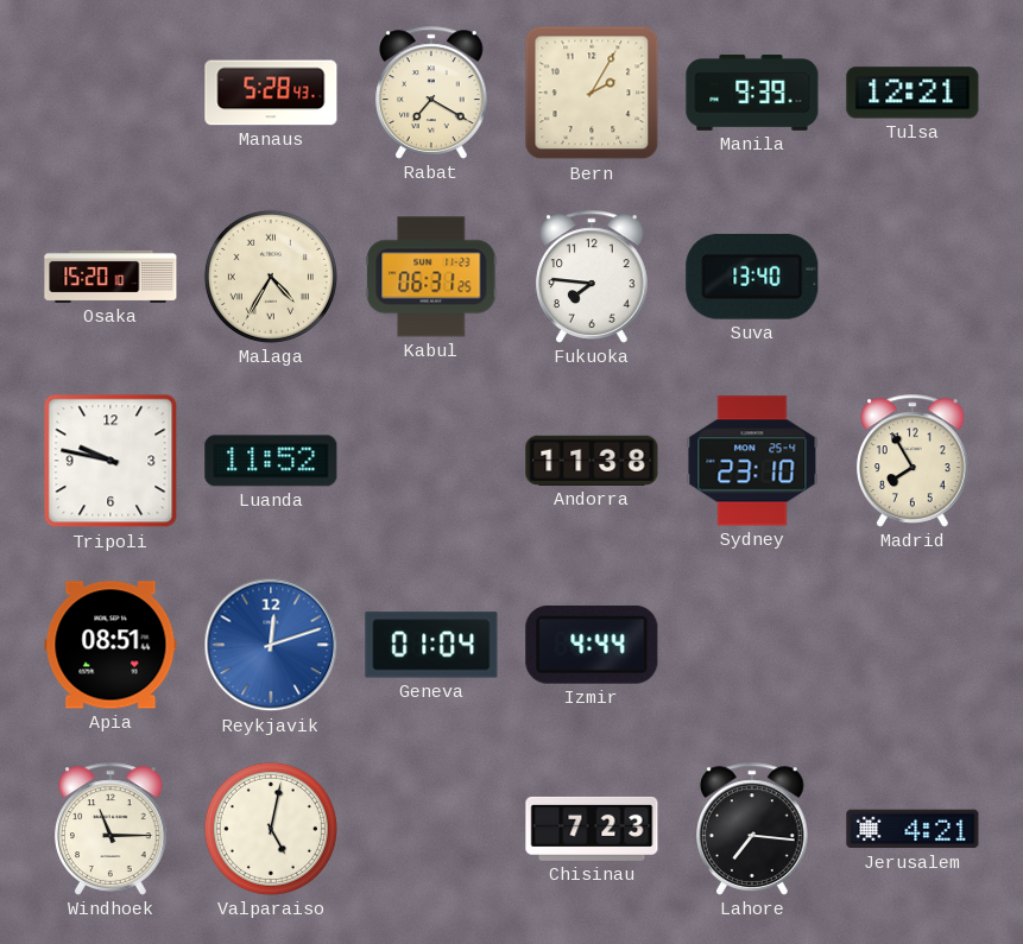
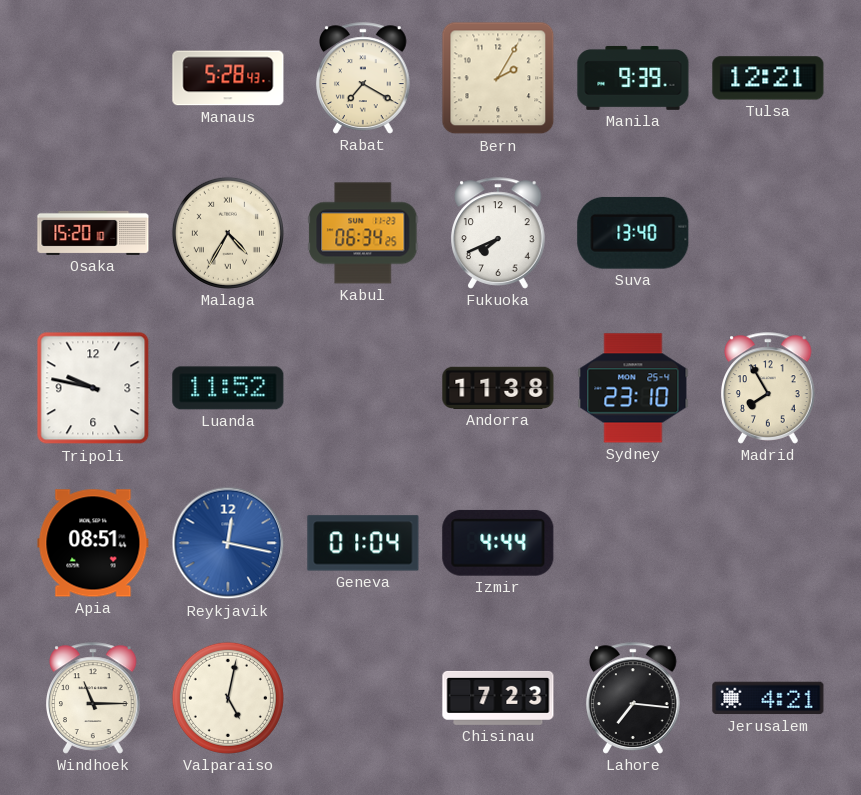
Kabul: 06:31 -> 06:34 (363, 233)
Fukuoka: 7:46 -> 7:41 (498, 233)
Reykjavik: 12:12 -> 12:17 (228, 543)
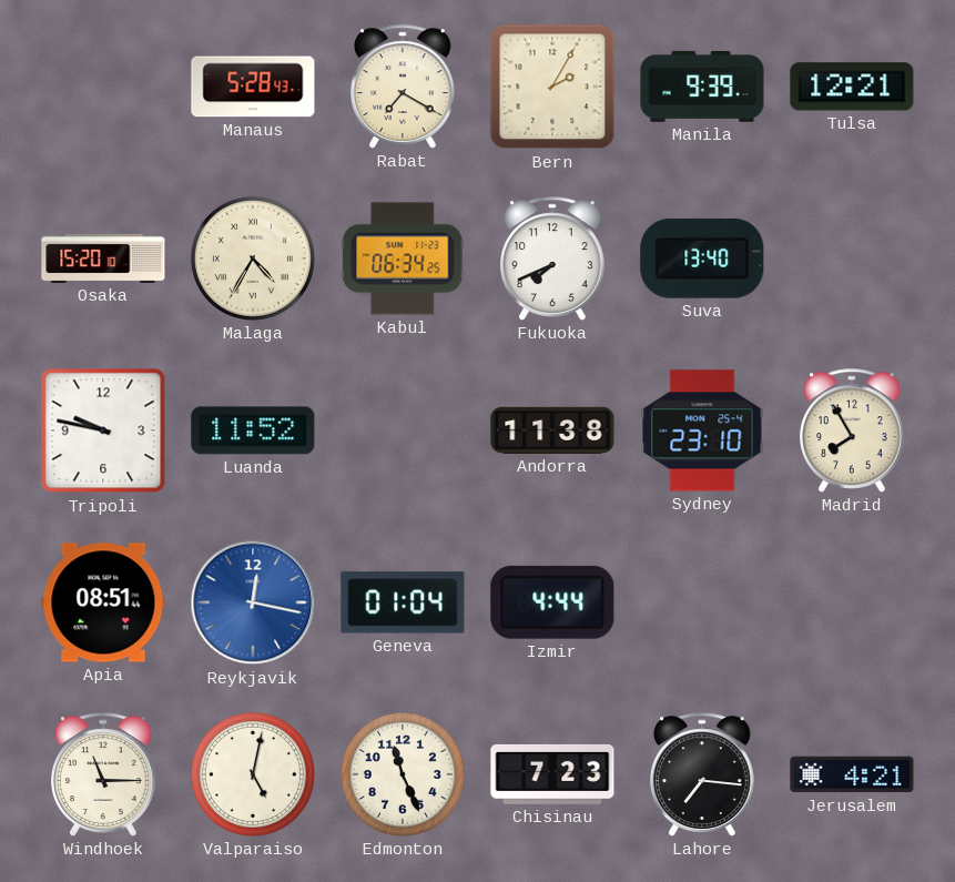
Edmonton: none -> 11:26 (403, 774)
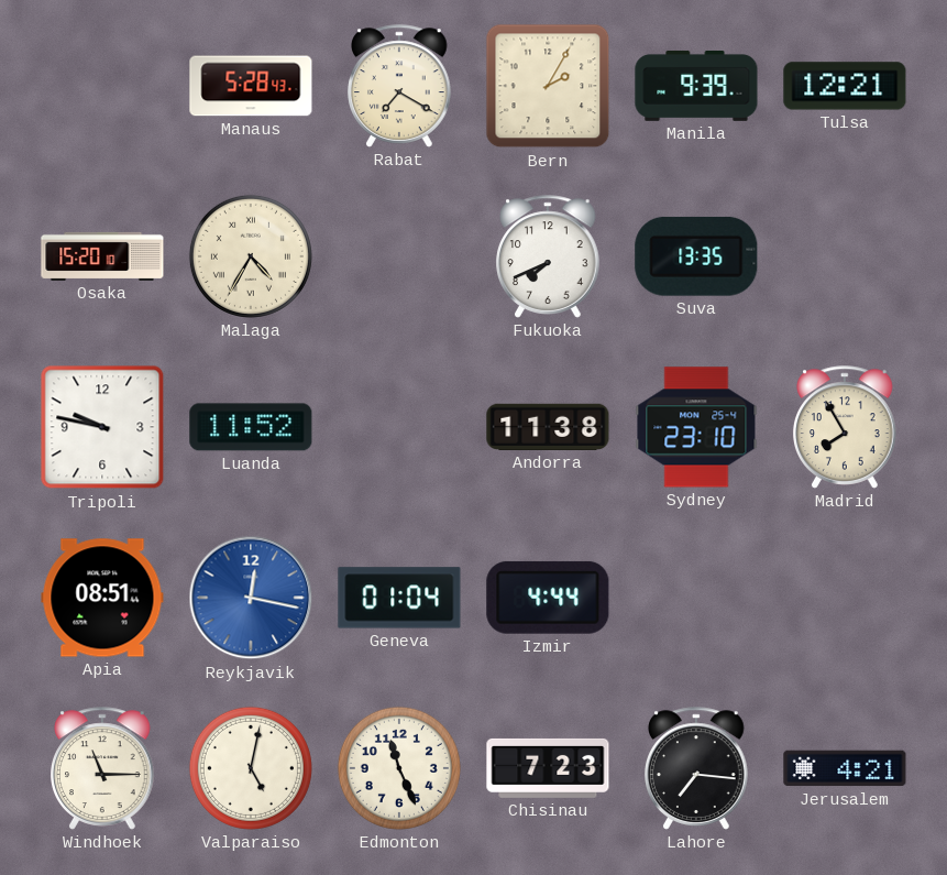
Kabul: 06:34 -> none (403, 258)
Suva: 13:40 -> 13:35 (696, 256)
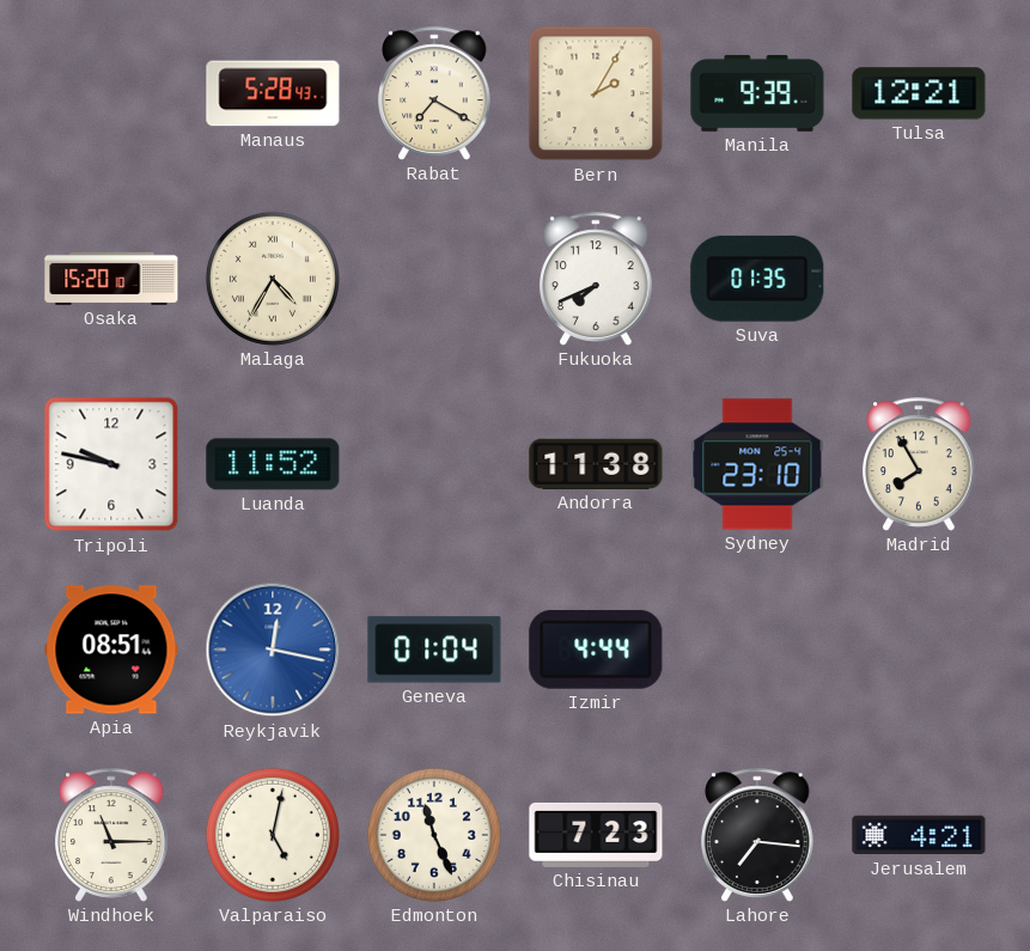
Suva: 13:35 -> 01:35 (757, 279)
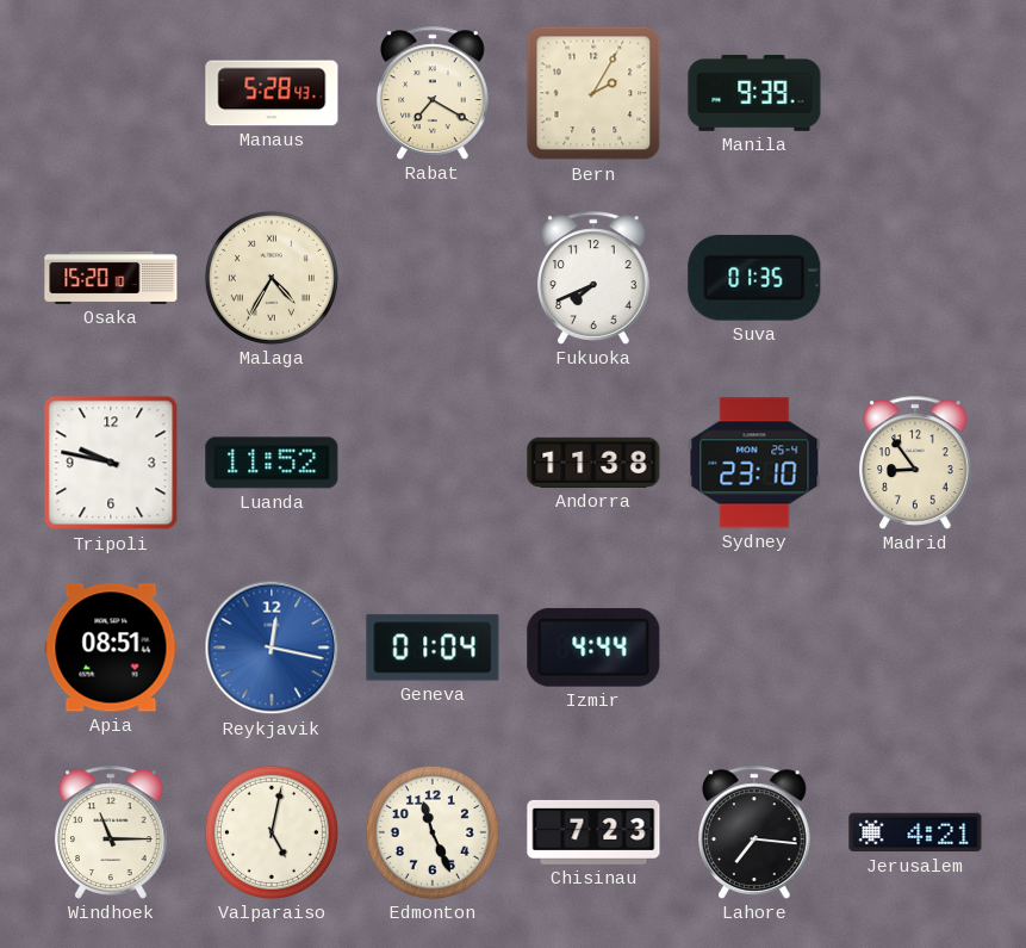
Tulsa: 12:21 -> none (919, 93)
Madrid: 7:55 -> 8:54 (915, 463)
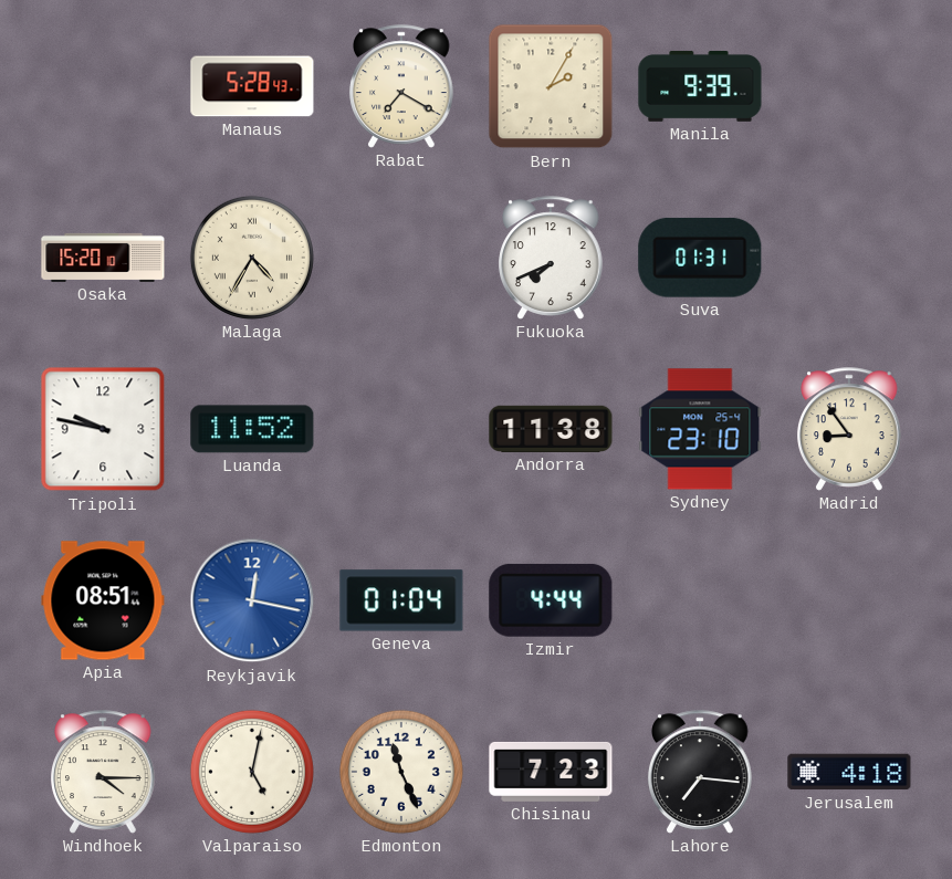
Suva: 01:35 -> 01:31 (700, 258)
Windhoek: 11:15 -> 4:15 (103, 772)
Jerusalem: 4:21 -> 4:18 (849, 772)
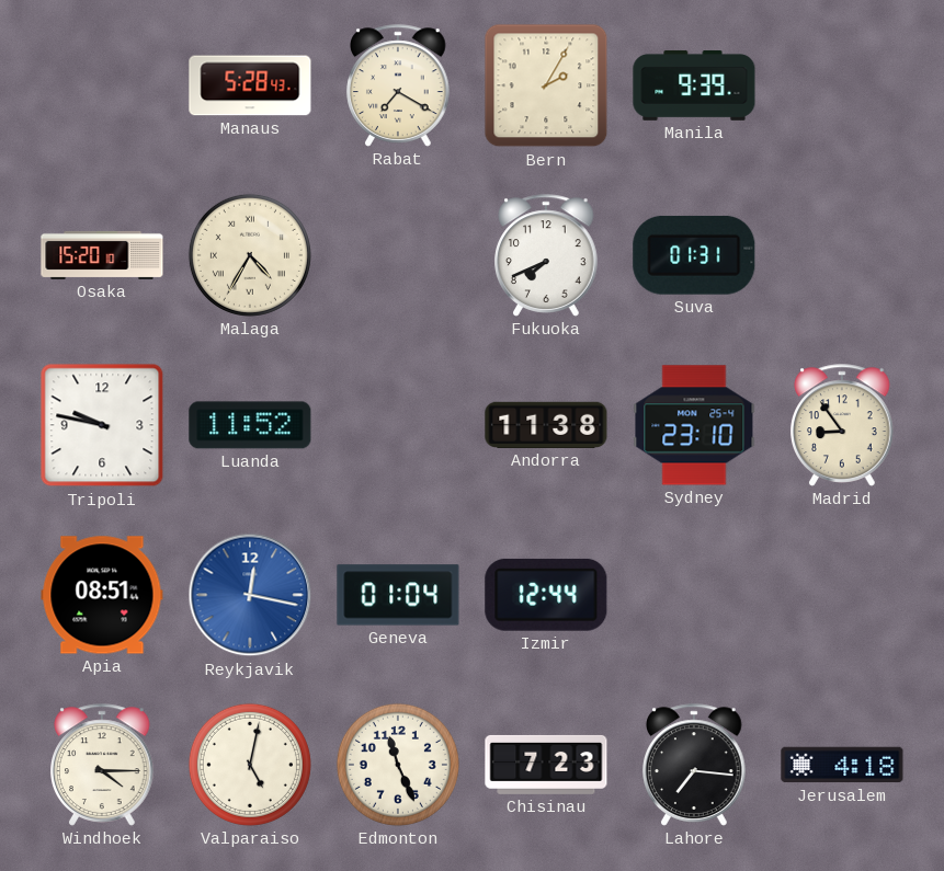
Izmir: 4:44 -> 12:44 (546, 595)
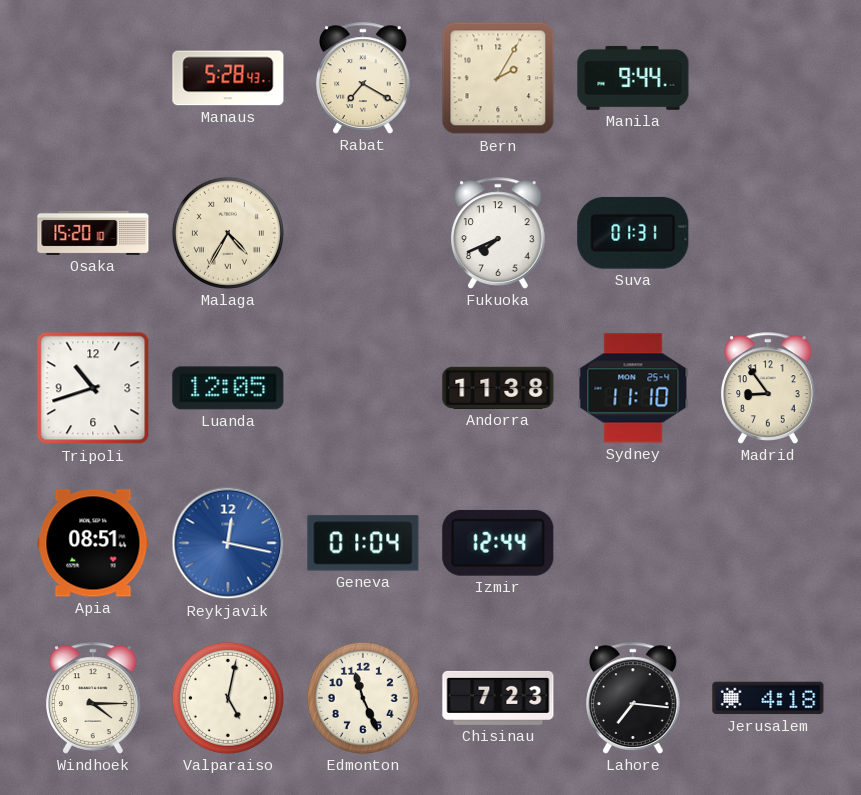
Manila: 9:39 -> 9:44 (633, 78)
Tripoli: 9:47 -> 10:42 (93, 388)
Luanda: 11:52 -> 12:05 (228, 388)
Sydney: 23:10 -> 11:10 (633, 388)
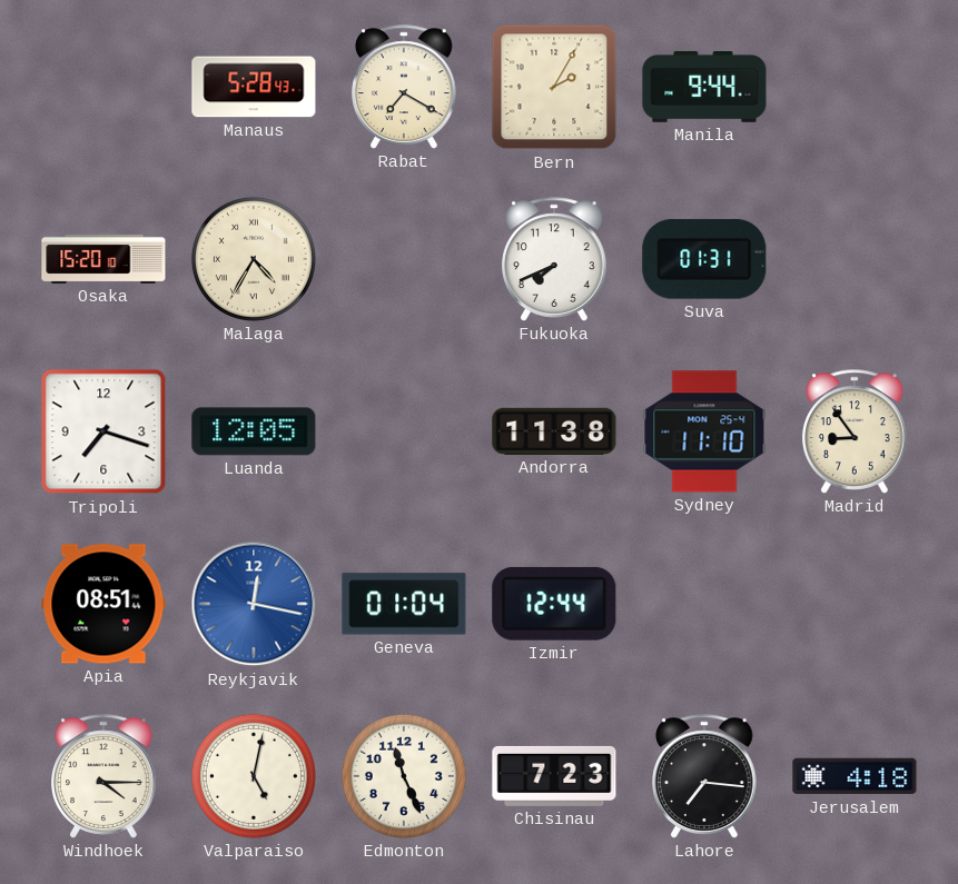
Tripoli: 10:42 -> 7:18 (103, 431)
